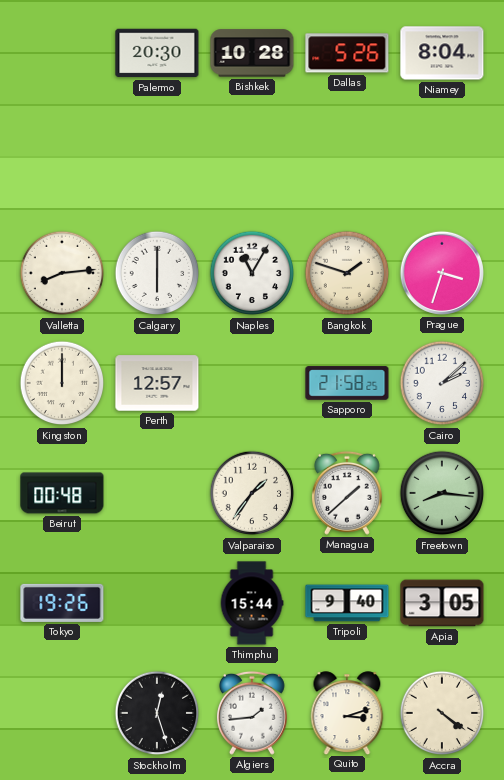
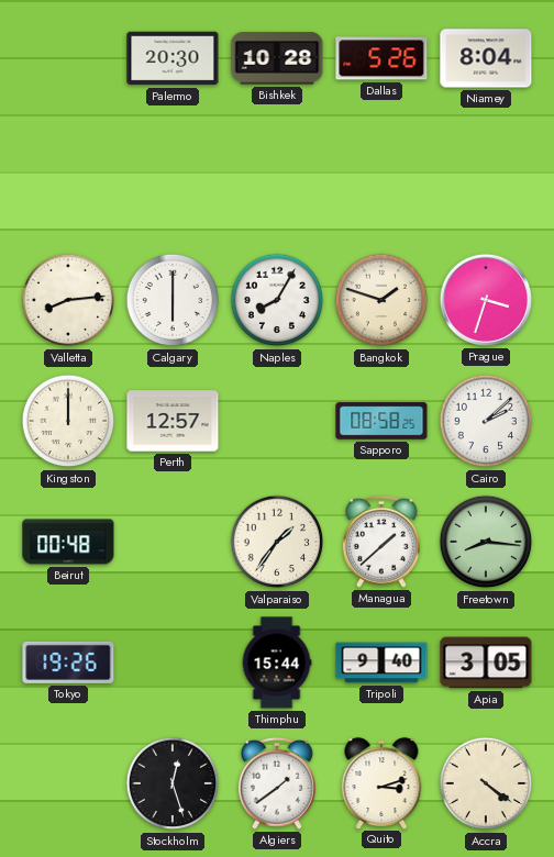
Naples: 11:05 -> 8:05 (277, 300)
Sapporo: 21:58 -> 08:58 (381, 421)
Algiers: 1:44 -> 1:39 (277, 783)
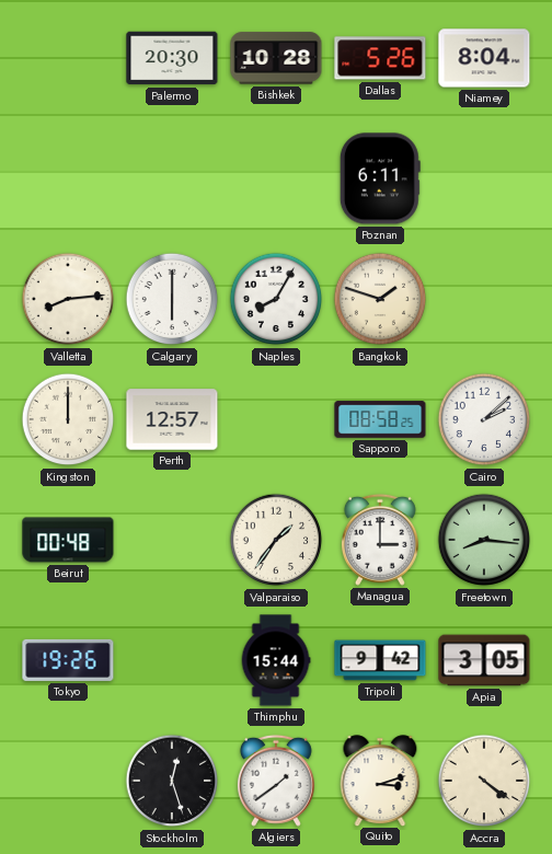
Poznan: none -> 6:11 (380, 178)
Prague: 3:33 -> none (486, 300)
Managua: 1:38 -> 3:00 (380, 540)
Tripoli: 9:40 -> 9:42 (380, 660)
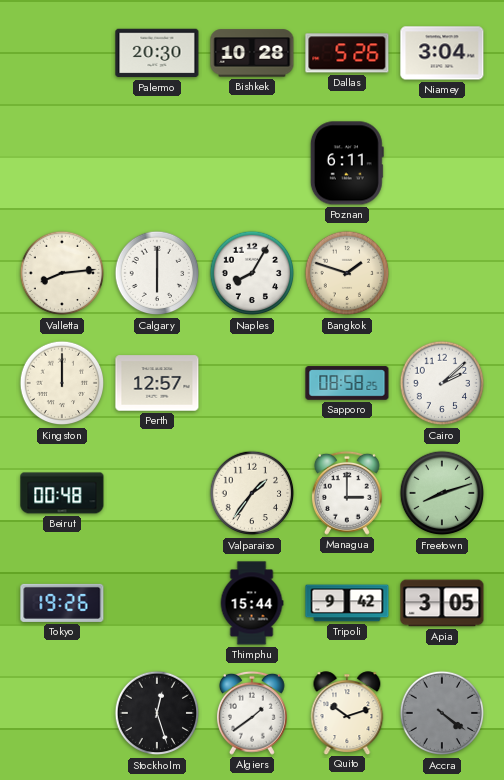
Niamey: 8:04 -> 3:04 (442, 53)
Freetown: 8:16 -> 8:12 (442, 493)
Quito: 3:12 -> 10:12 (347, 713)
Accra dial: cream -> grey (442, 713)
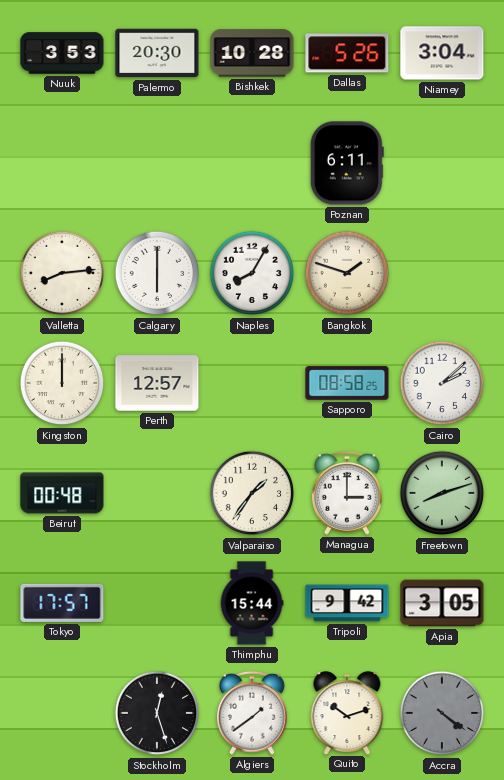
Nuuk: none -> 3:53 (62, 53)
Tokyo: 19:26 -> 17:57 (62, 603)
